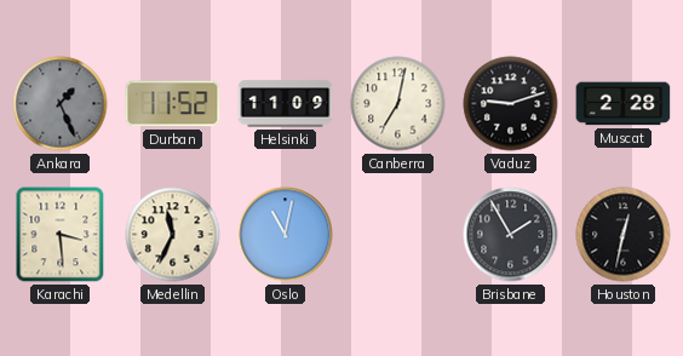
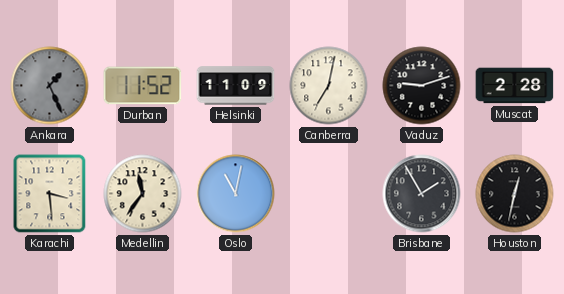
Medellin: 11:34 -> 11:36 (143, 194)
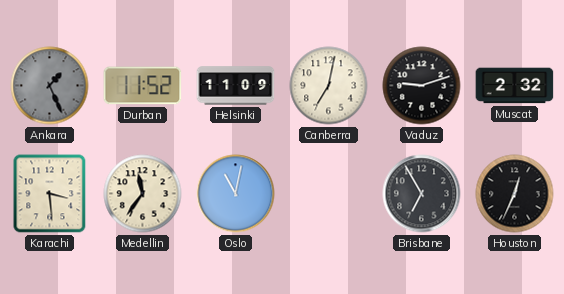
Muscat: 2:28 -> 2:32 (515, 86)
Brisbane: 1:55 -> 6:55 (422, 194)
Houston: 12:32 -> 12:34 (515, 194)
